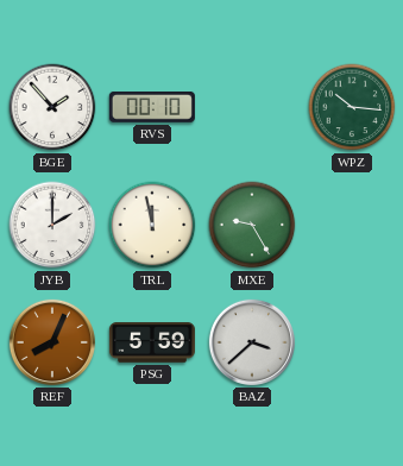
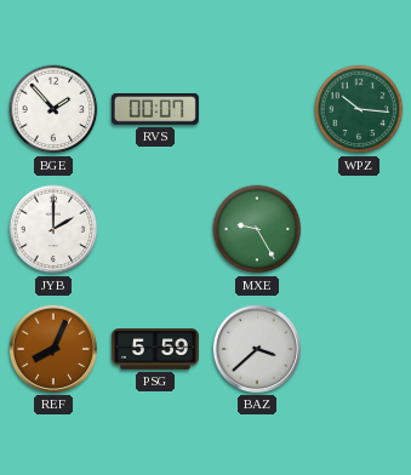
RVS: 00:10 -> 00:07 (155, 109)
TRL: 11:58 -> none (152, 225)
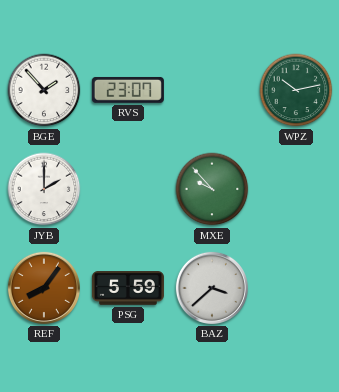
RVS: 00:07 -> 23:07 (128, 90)
WPZ: 10:16 -> 10:13 (296, 90)
MXE: 9:25 -> 9:53 (212, 189)
REF: 8:04 -> 8:06 (44, 288)
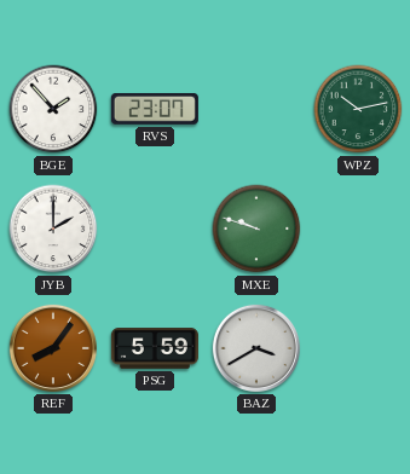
MXE: 9:53 -> 9:48 (256, 229)
BAZ: 3:38 -> 3:40 (256, 348)
